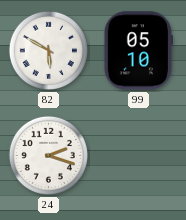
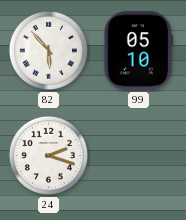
82: 5:50 -> 5:53 (48, 50)
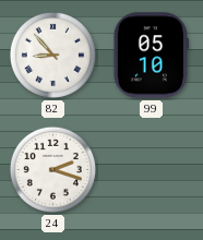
82: 5:53 -> 8:53 (52, 55)
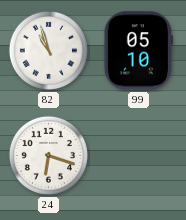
82: 8:53 -> 10:57 (48, 50)
24: 2:18 -> 6:18 (48, 155)
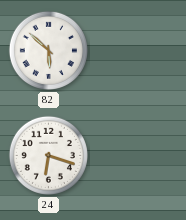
82: 10:57 -> 5:52 (48, 50)
99: 05:10 -> none (138, 51)
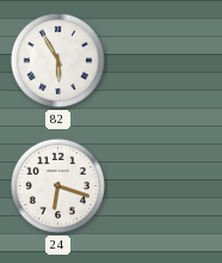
82: 5:52 -> 5:55 (57, 60)
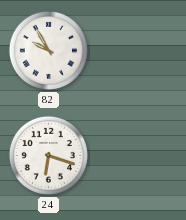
82: 5:55 -> 9:55 (48, 50)
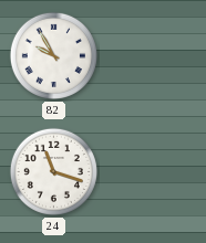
24: 6:18 -> 11:18 (53, 171)
